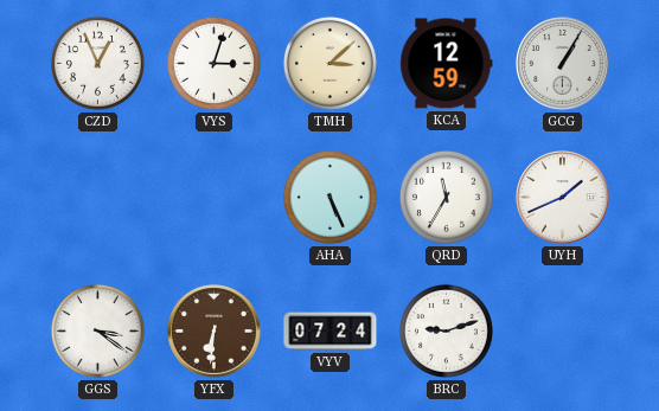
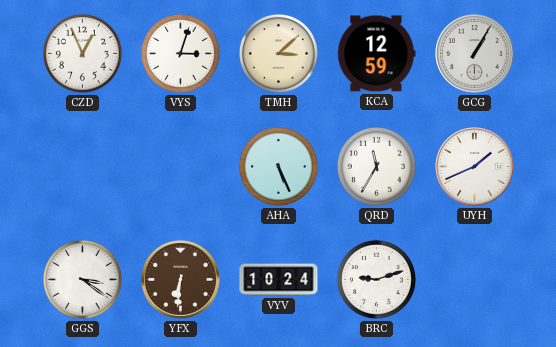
VYV: 07:24 -> 10:24 (279, 280)
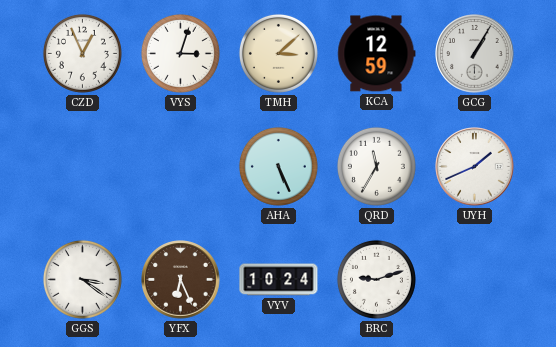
YFX: 6:31 -> 6:26 (181, 280)
